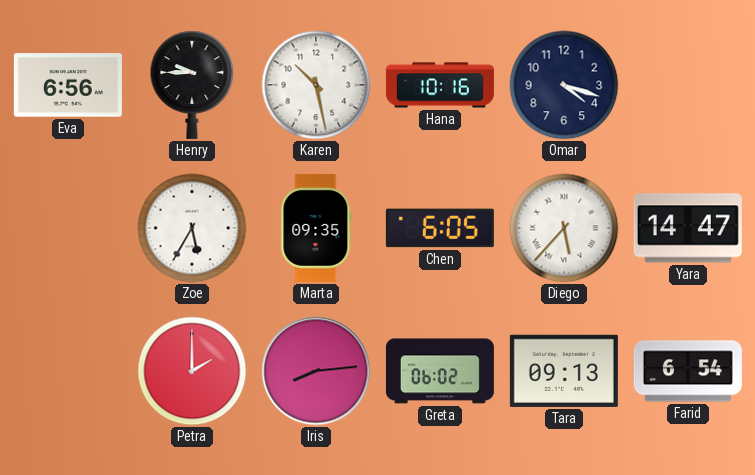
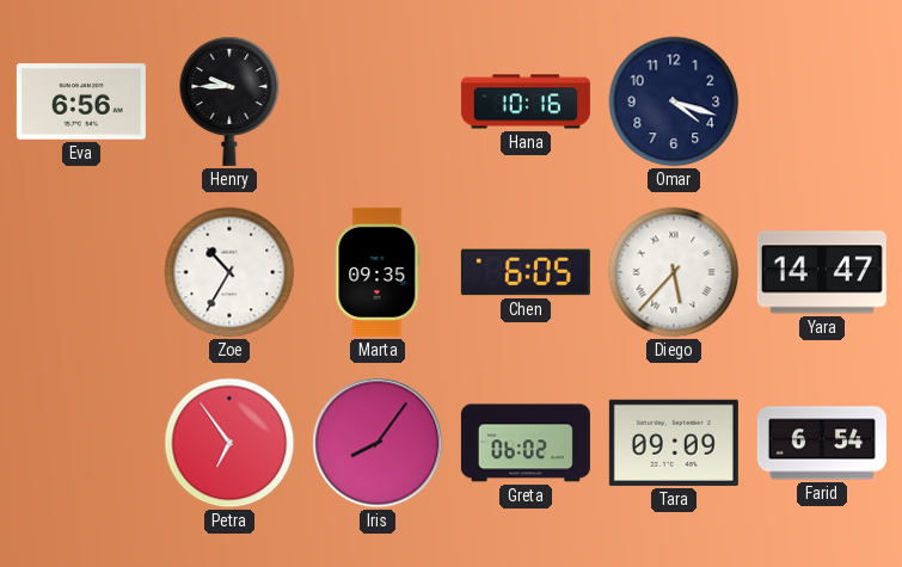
Karen: 10:28 -> none (316, 85)
Zoe: 5:35 -> 10:35 (229, 272)
Petra: 2:00 -> 6:54 (229, 443)
Iris: 8:14 -> 8:06 (378, 443)
Tara: 09:13 -> 09:09 (674, 443)
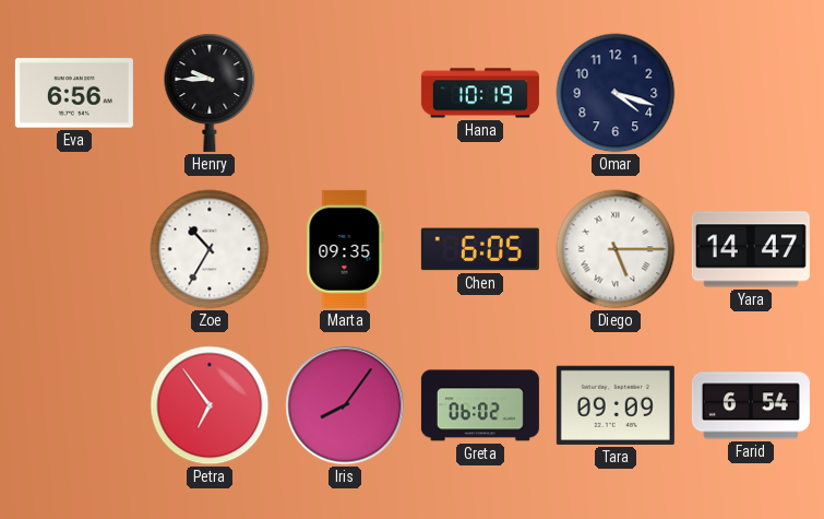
Hana: 10:16 -> 10:19 (480, 93)
Diego: 5:37 -> 5:15 (616, 249)
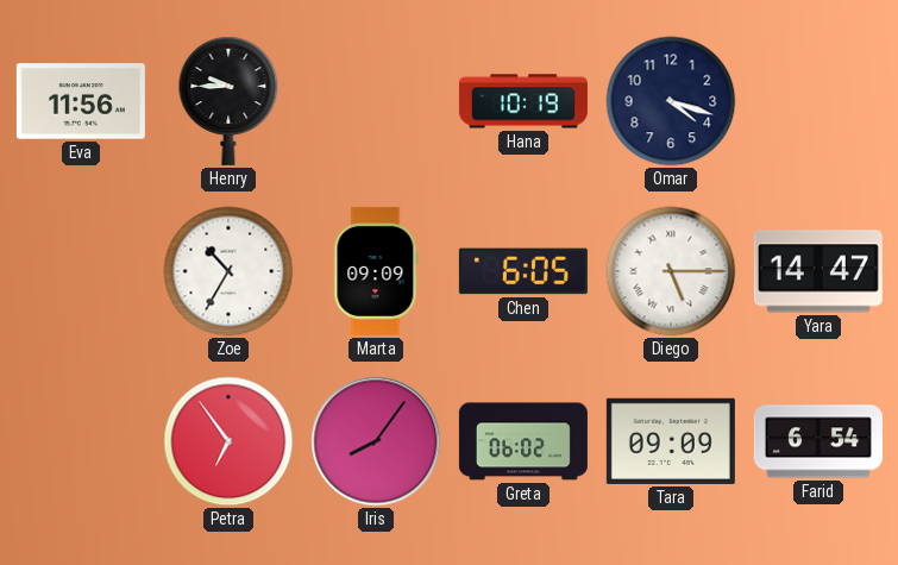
Eva: 6:56 -> 11:56 (81, 101)
Marta: 09:35 -> 09:09 (376, 271)
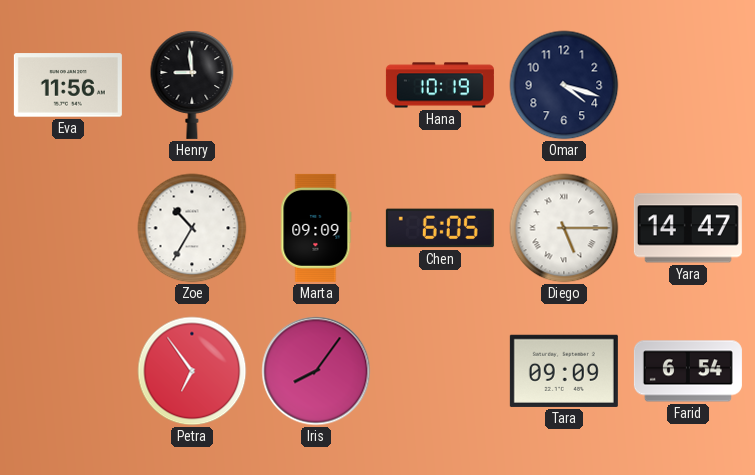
Henry: 9:45 -> 8:59 (192, 85)
Greta: 06:02 -> none (523, 441)
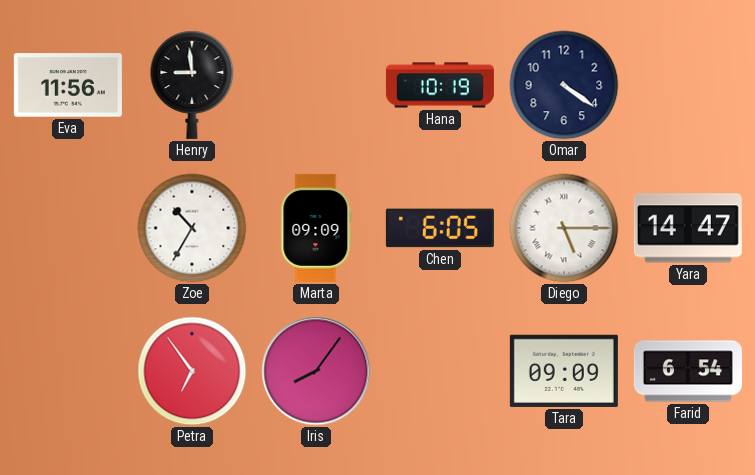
Omar: 4:18 -> 4:21 (564, 85)
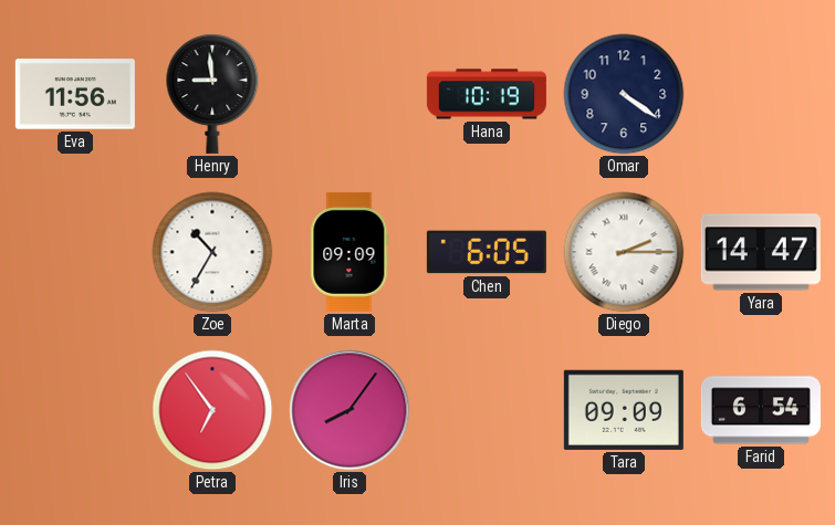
Diego: 5:15 -> 2:15 (624, 252)
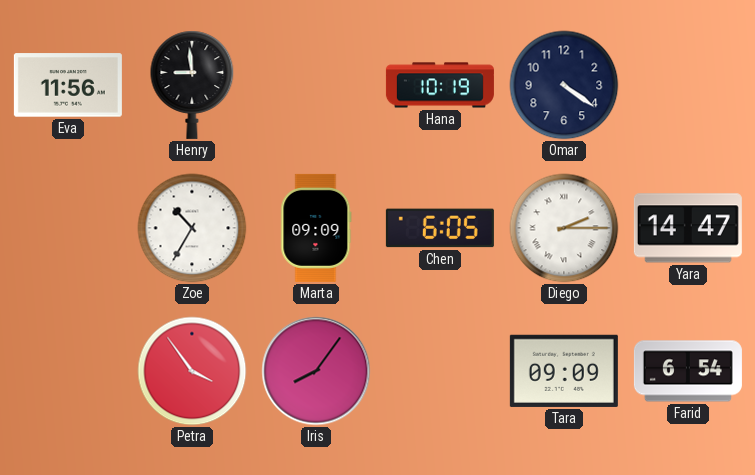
Petra: 6:54 -> 3:54 (192, 371)
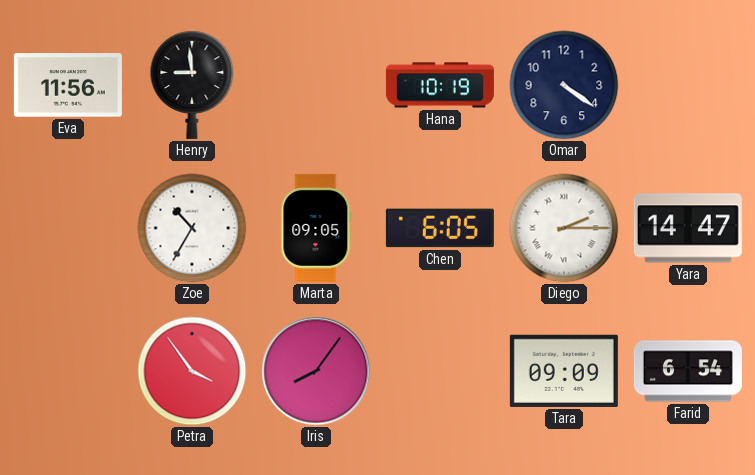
Marta: 09:09 -> 09:05 (316, 228)
